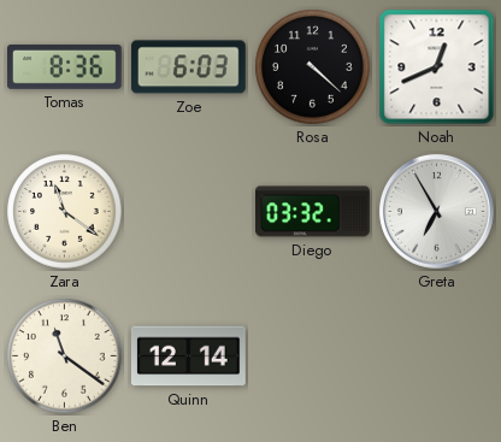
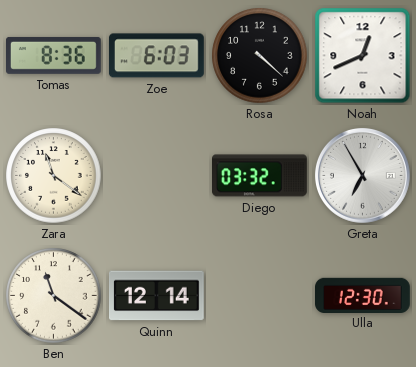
Ulla: none -> 12:30 (363, 295)
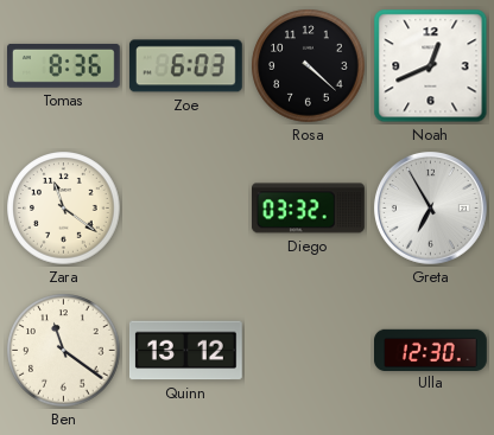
Quinn: 12:14 -> 13:12 (186, 351)
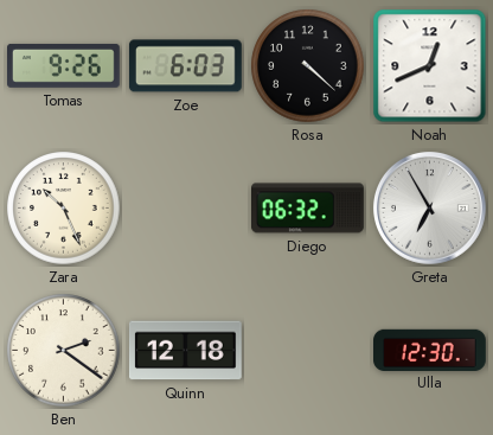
Tomas: 8:36 -> 9:26 (64, 65)
Zara: 11:21 -> 10:26 (64, 209)
Diego: 03:32 -> 06:32 (308, 209)
Ben: 11:21 -> 2:21 (64, 351)
Quinn: 13:12 -> 12:18 (186, 351)
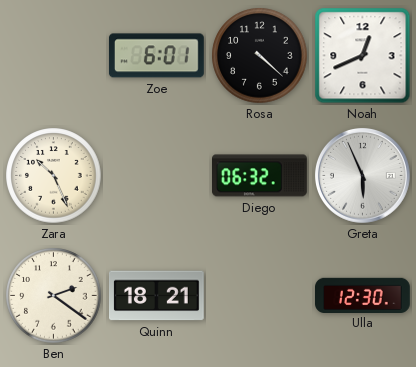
Tomas: 9:26 -> none (64, 65)
Zoe: 6:03 -> 6:01 (156, 56)
Greta: 6:55 -> 5:56 (362, 175)
Quinn: 12:18 -> 18:21 (157, 296)
